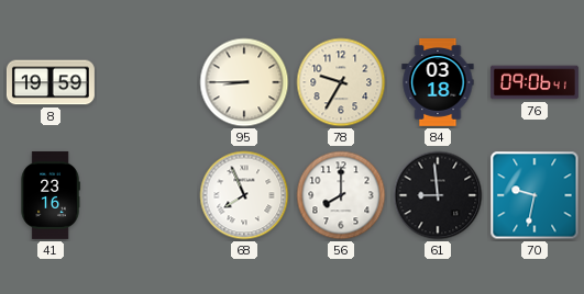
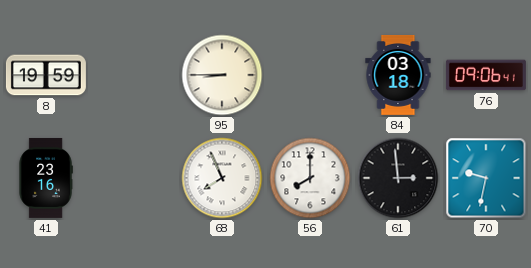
78: 9:35 -> none (341, 82)
61: 8:59 -> 2:59 (398, 178)
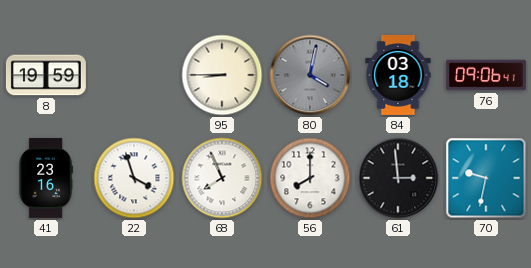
80: none -> 4:02 (310, 75)
22: none -> 3:57 (134, 178)
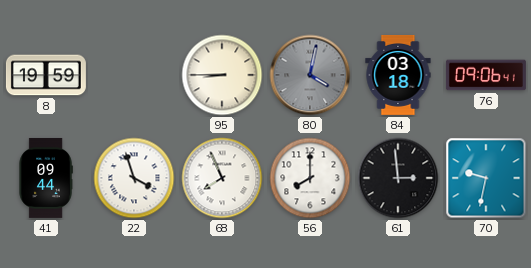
41: 23:16 -> 09:44 (46, 178)
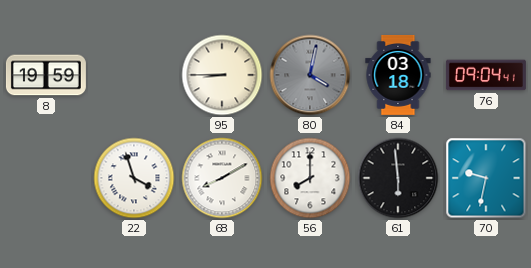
76: 09:06 -> 09:04 (486, 75)
41: 09:44 -> none (46, 178)
68: 7:56 -> 8:10 (222, 178)
61: 2:59 -> 5:59 (398, 178)
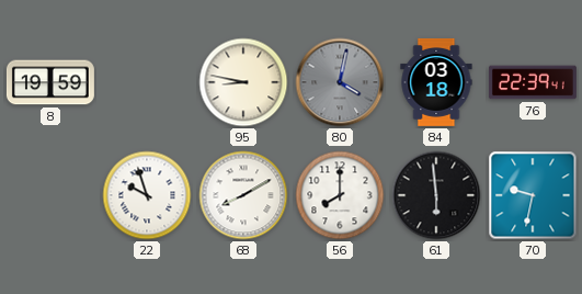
95: 8:45 -> 8:47 (243, 82)
76: 09:04 -> 22:39 (533, 82)
22: 3:57 -> 9:57 (147, 195)
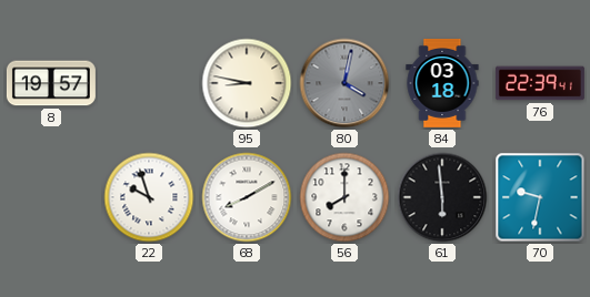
8: 19:59 -> 19:57 (51, 83)
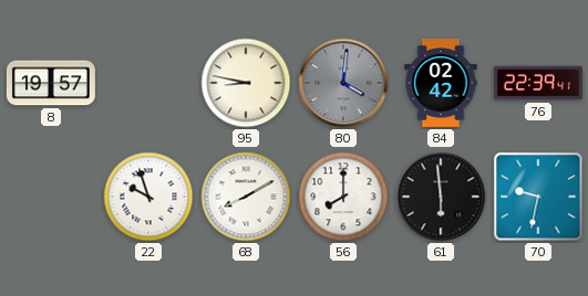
80: 4:02 -> 4:01 (343, 83)
84: 03:18 -> 02:42 (441, 83)
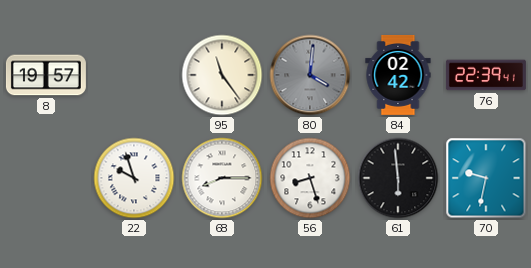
95: 8:47 -> 11:24 (222, 75)
68: 8:10 -> 8:15 (222, 178)
56: 8:00 -> 8:27 (310, 178)
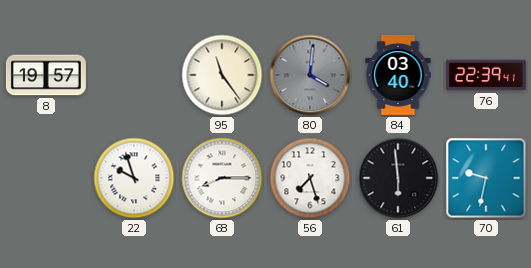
84: 02:42 -> 03:40 (398, 75)
56: 8:27 -> 7:27 (310, 178)
